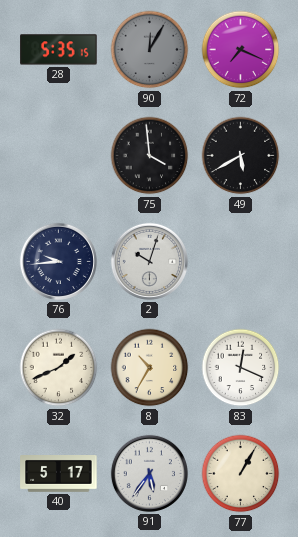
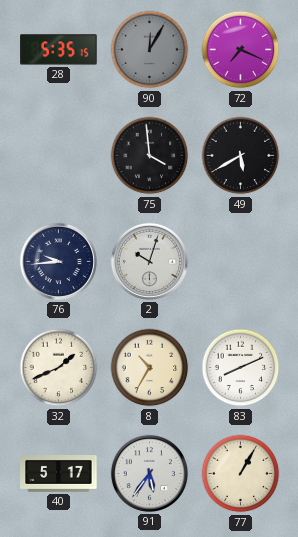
83: 12:19 -> 8:11 (241, 368)
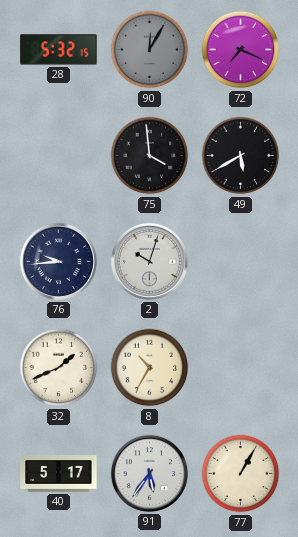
28: 5:35 -> 5:32 (59, 50)
83: 8:11 -> none (241, 368)
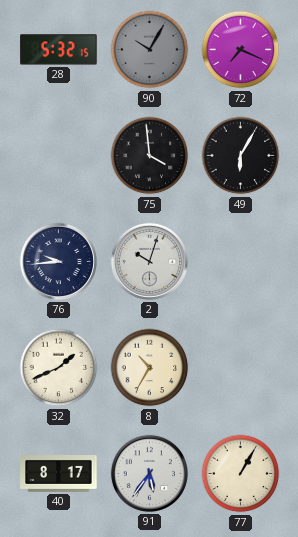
90: 12:05 -> 10:05 (150, 50)
49: 5:40 -> 6:05 (241, 156)
40: 5:17 -> 8:17 (59, 474)
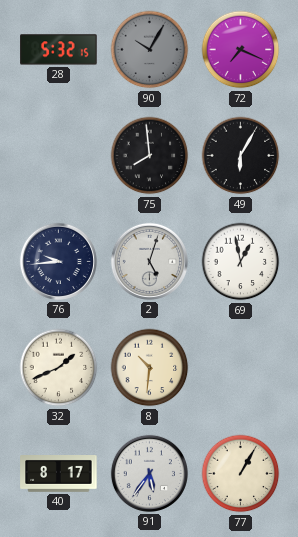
75: 3:59 -> 7:59 (150, 156)
2: 10:03 -> 5:03 (149, 261)
69: none -> 12:58 (241, 262)
8: 10:35 -> 10:31 (150, 368)
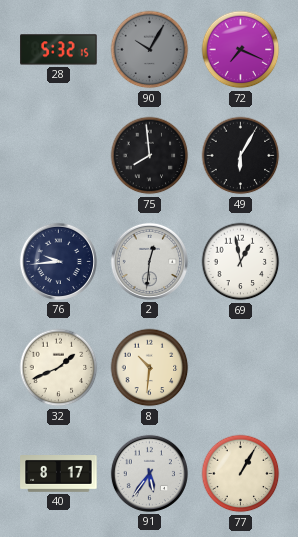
2: 5:03 -> 12:31 (149, 261)
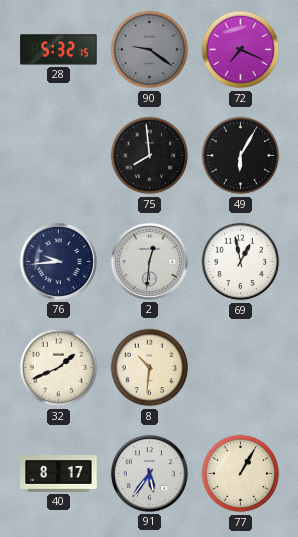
90: 10:05 -> 9:21 (150, 50)
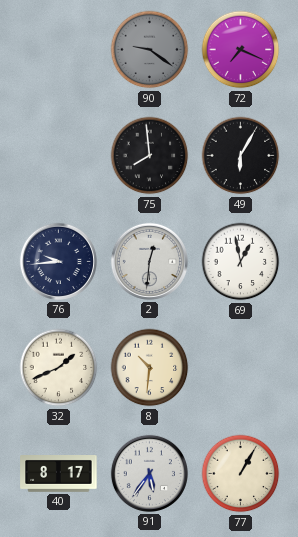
28: 5:32 -> none (59, 50)
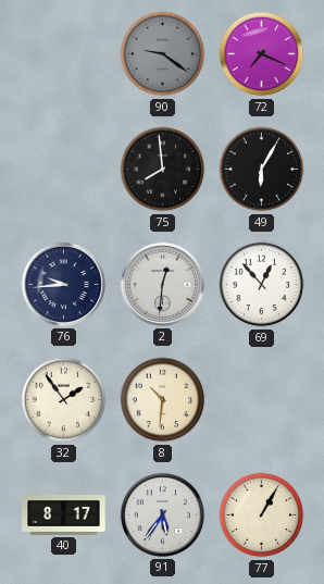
69: 12:58 -> 12:53 (262, 285)
32: 1:41 -> 1:54 (64, 400)
